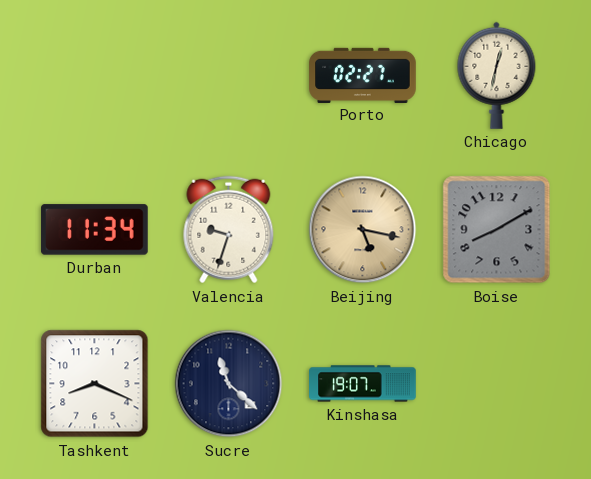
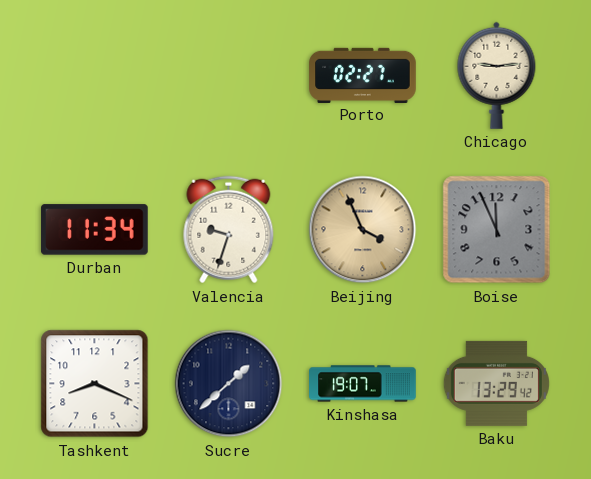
Chicago: 12:32 -> 9:14 (497, 75)
Beijing: 5:17 -> 3:56 (363, 230)
Boise: 8:10 -> 11:56 (497, 230)
Sucre: 11:22 -> 1:38 (229, 384)
Baku: none -> 13:29 (496, 383)
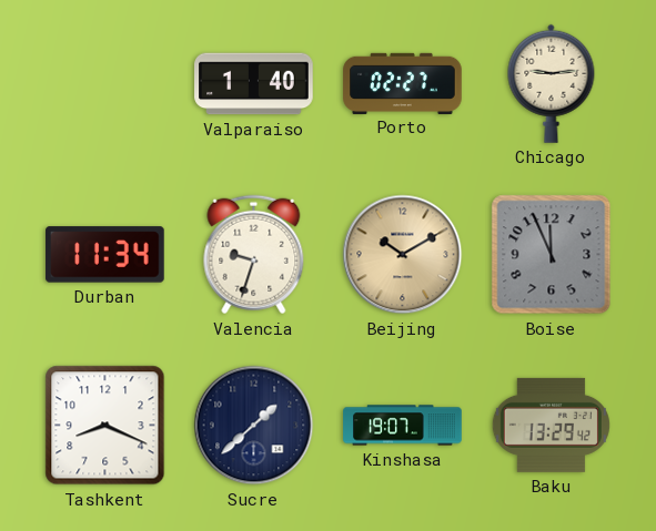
Valparaiso: none -> 1:40 (254, 84)
Beijing: 3:56 -> 10:10 (403, 255)
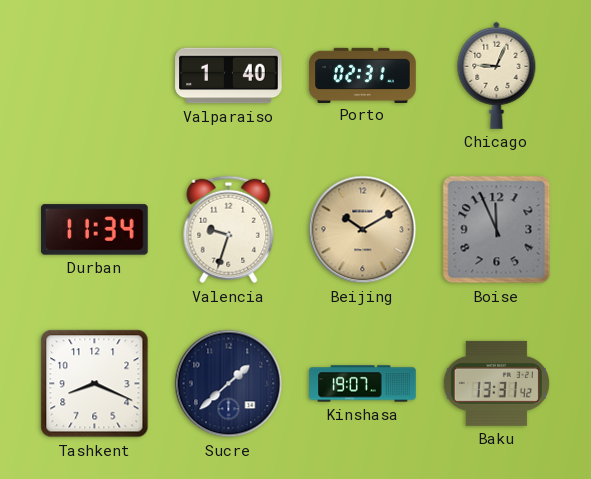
Porto: 02:27 -> 02:31 (363, 75)
Chicago: 9:14 -> 9:04 (497, 75)
Baku: 13:29 -> 13:31 (496, 383)
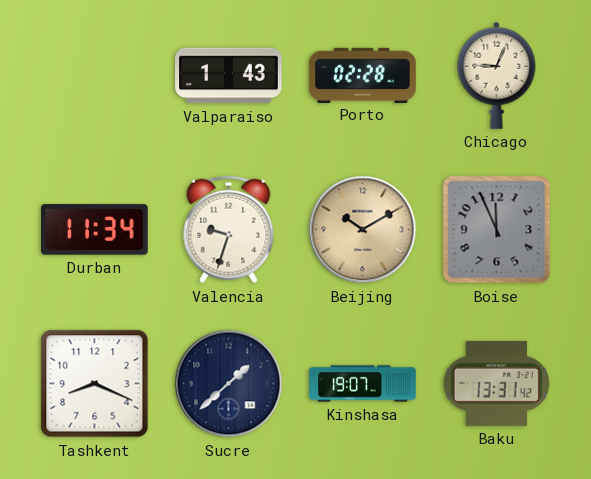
Valparaiso: 1:40 -> 1:43 (229, 76)
Porto: 02:31 -> 02:28 (363, 75)
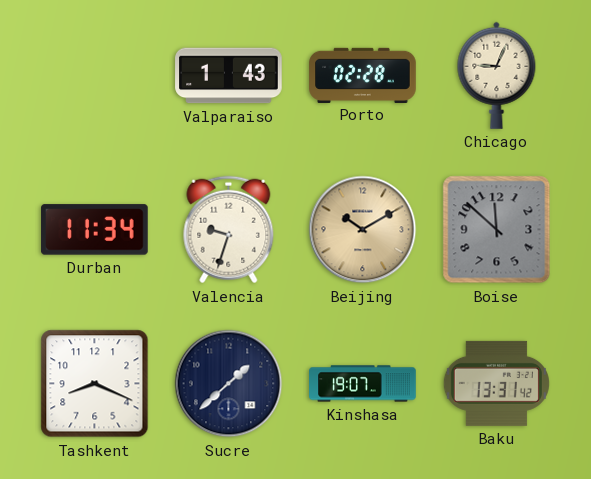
Boise: 11:56 -> 11:52 (497, 230)
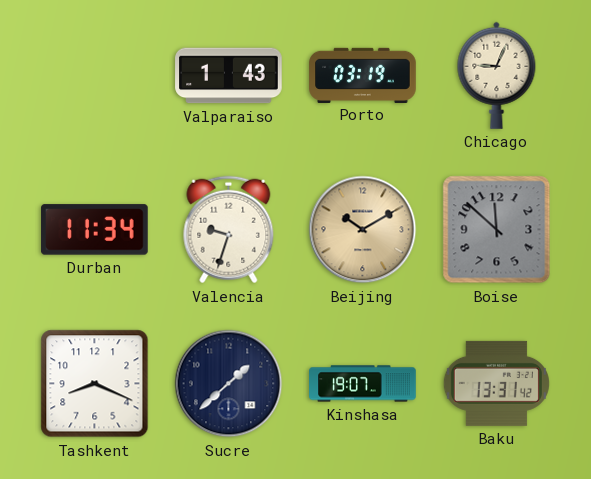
Porto: 02:28 -> 03:19 (363, 75)
